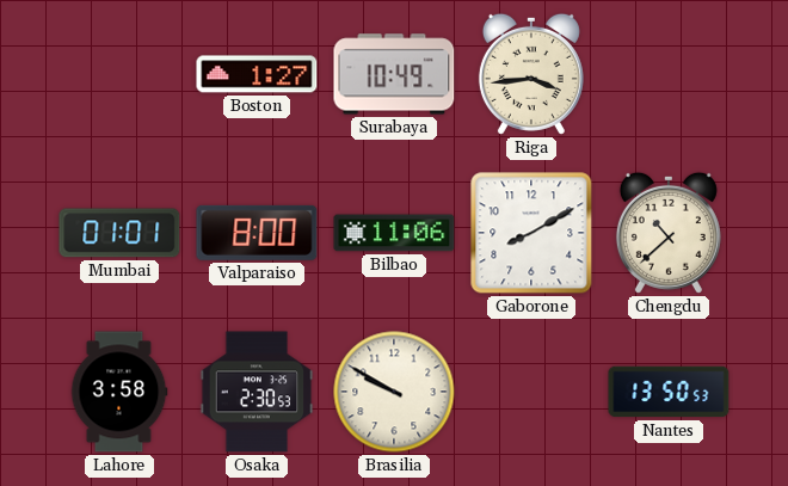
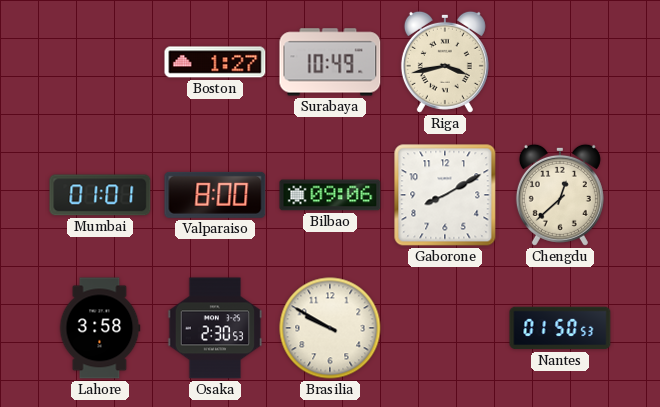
Riga: 3:44 -> 3:43 (445, 62)
Bilbao: 11:06 -> 09:06 (330, 195)
Chengdu: 10:38 -> 12:38 (560, 195)
Nantes: 13:50 -> 01:50 (560, 328)
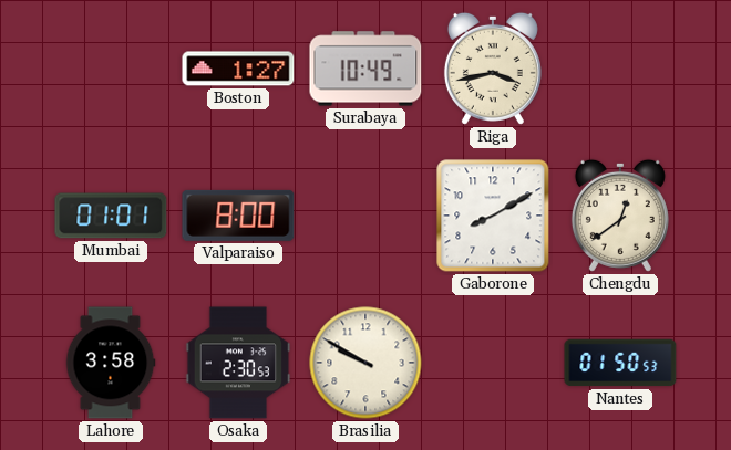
Bilbao: 09:06 -> none (330, 195)
Chengdu: 12:38 -> 12:39 (620, 216)
